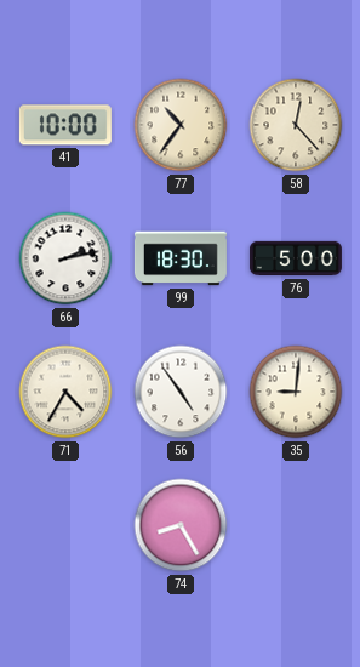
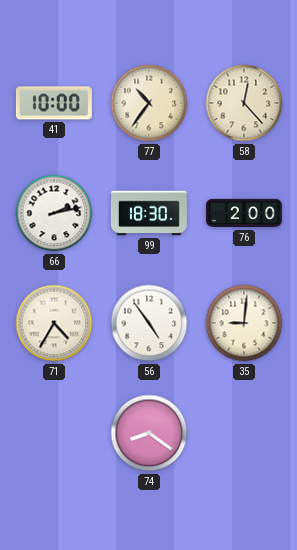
76: 5:00 -> 2:00 (244, 213)
74: 8:25 -> 8:21 (149, 433)
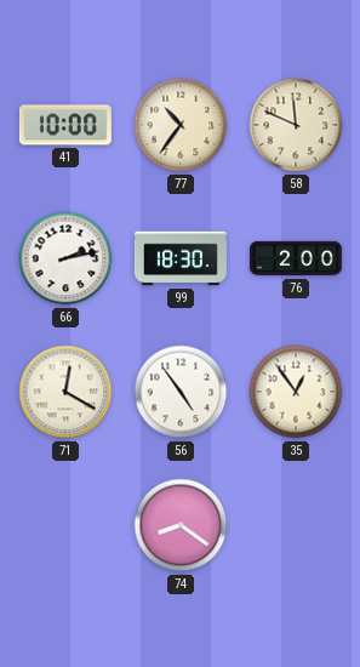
58: 12:23 -> 11:49 (296, 125)
71: 4:35 -> 12:20 (65, 392)
35: 9:01 -> 12:54 (296, 392)
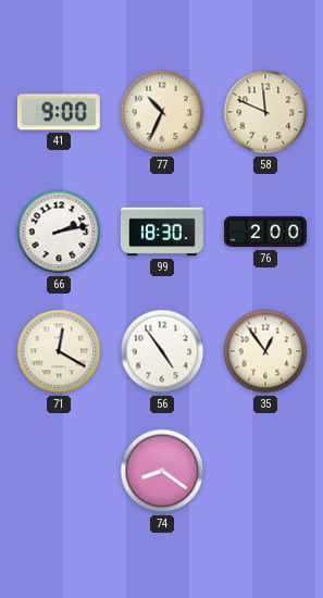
41: 10:00 -> 9:00 (59, 112)
77: 10:36 -> 10:34 (162, 112)
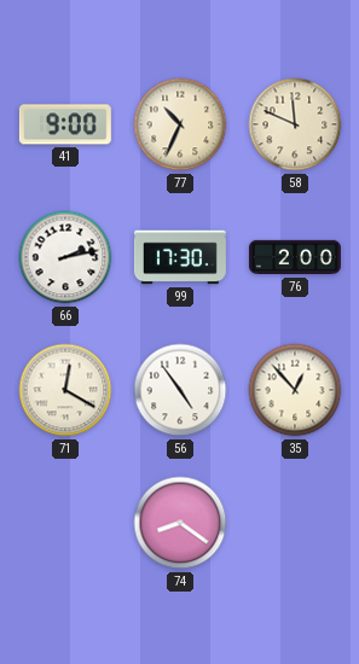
99: 18:30 -> 17:30 (180, 257)
35: 12:54 -> 12:53 (295, 390)
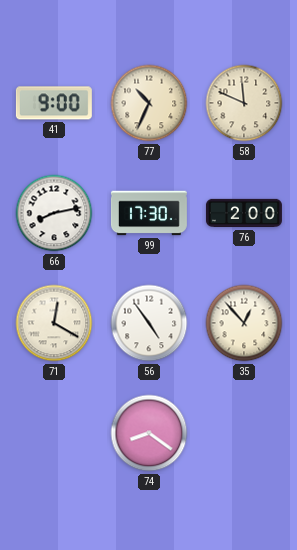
66: 2:13 -> 8:13 (54, 213)
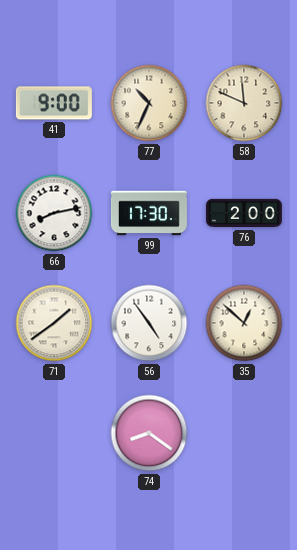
71: 12:20 -> 1:39 (54, 323)
35: 12:53 -> 12:52 (244, 323)
